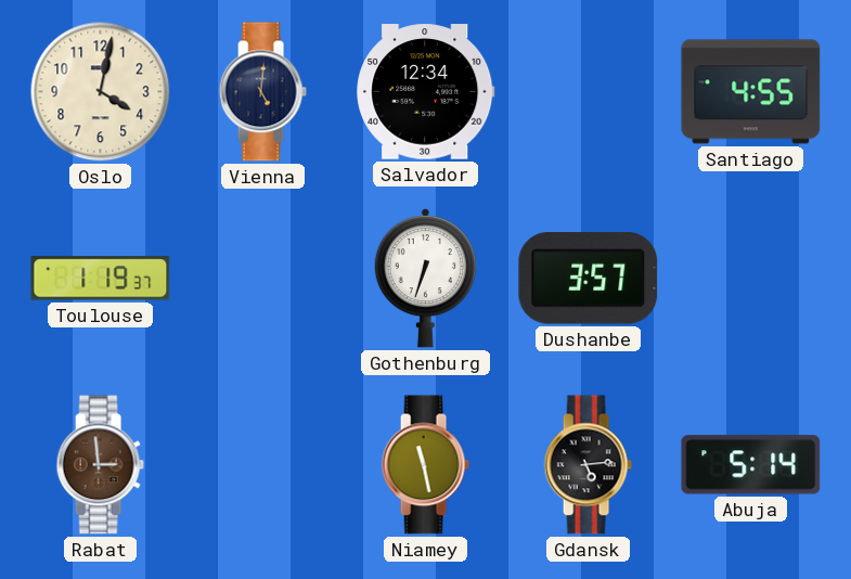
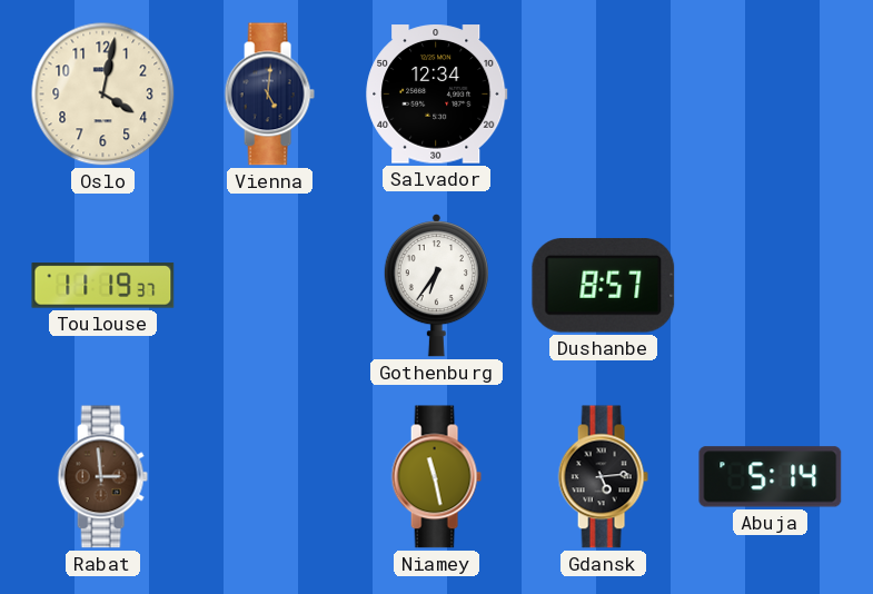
Santiago: 4:55 -> none (751, 92)
Toulouse: 1:19 -> 11:19 (103, 286)
Gothenburg: 6:33 -> 6:36 (436, 285)
Dushanbe: 3:57 -> 8:57 (604, 286)
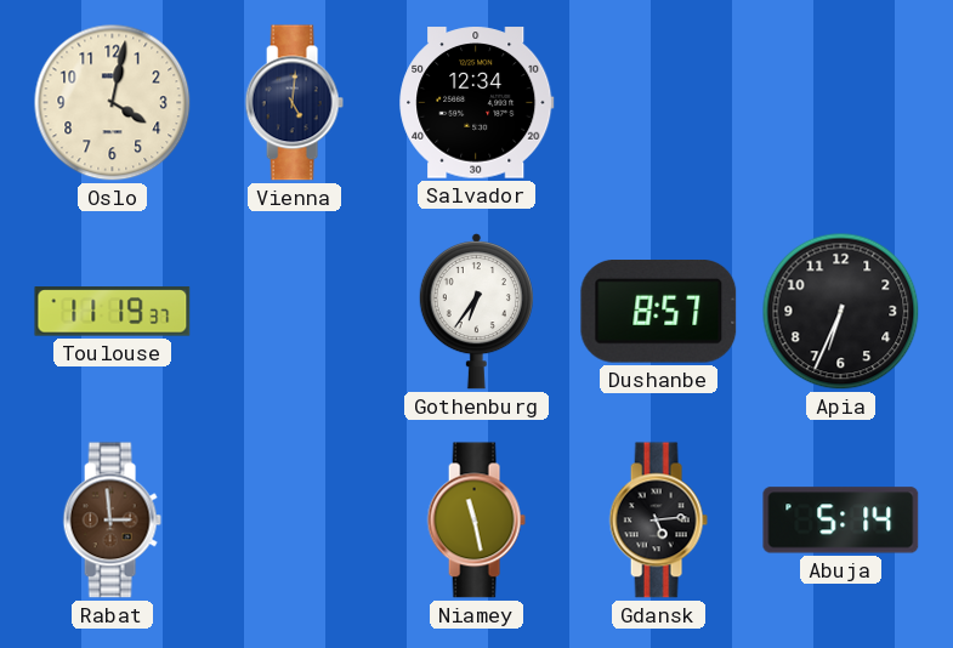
Apia: none -> 6:34 (841, 312)
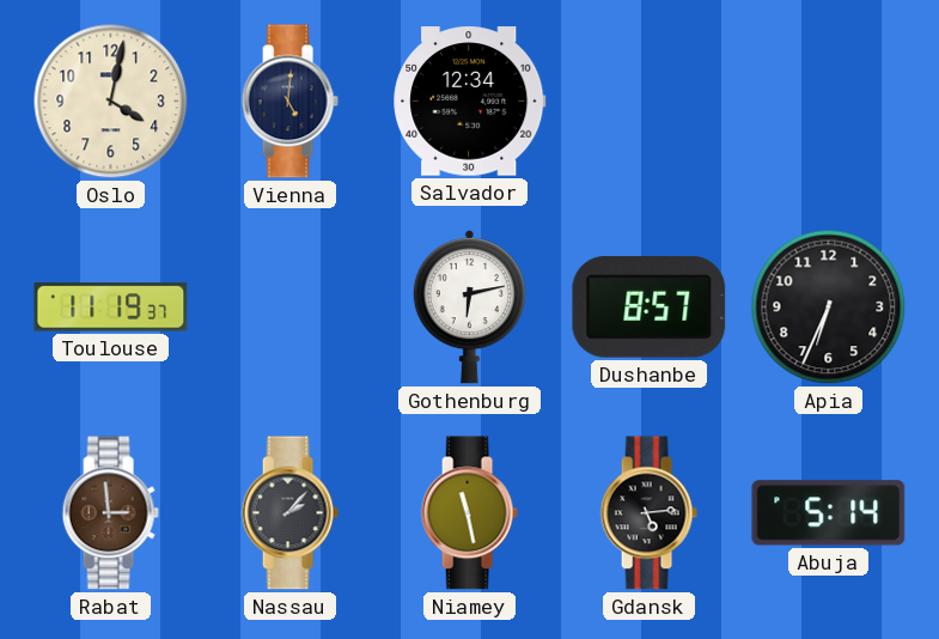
Gothenburg: 6:36 -> 6:13 (469, 306)
Nassau: none -> 2:07 (289, 513)
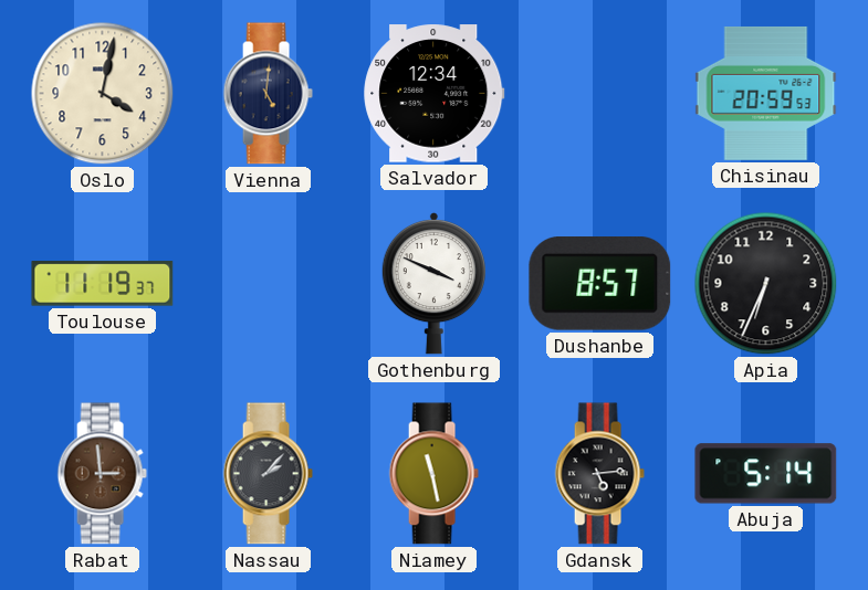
Chisinau: none -> 20:59 (766, 93)
Gothenburg: 6:13 -> 3:49 (433, 283)
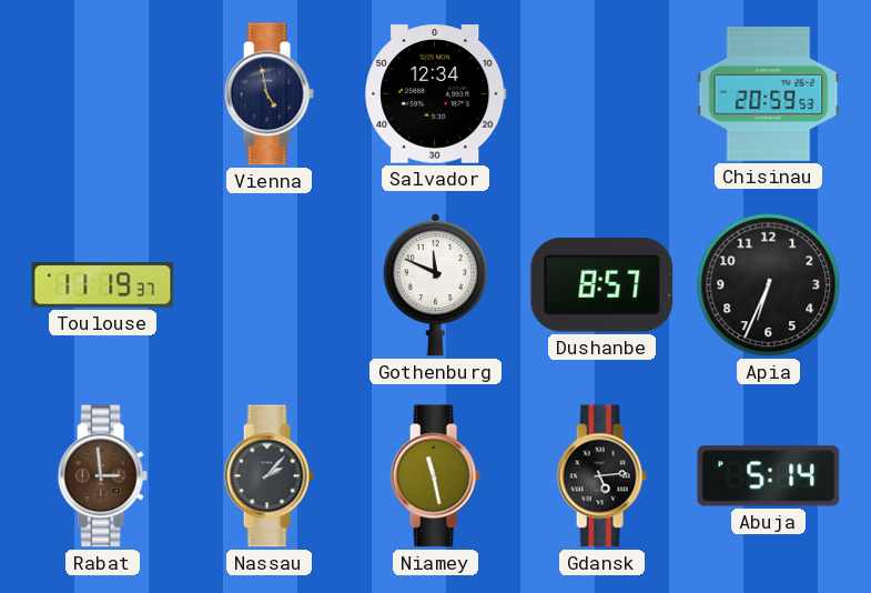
Oslo: 4:02 -> none (103, 94)
Vienna: 5:01 -> 4:58 (269, 94)
Gothenburg: 3:49 -> 11:49 (435, 284)
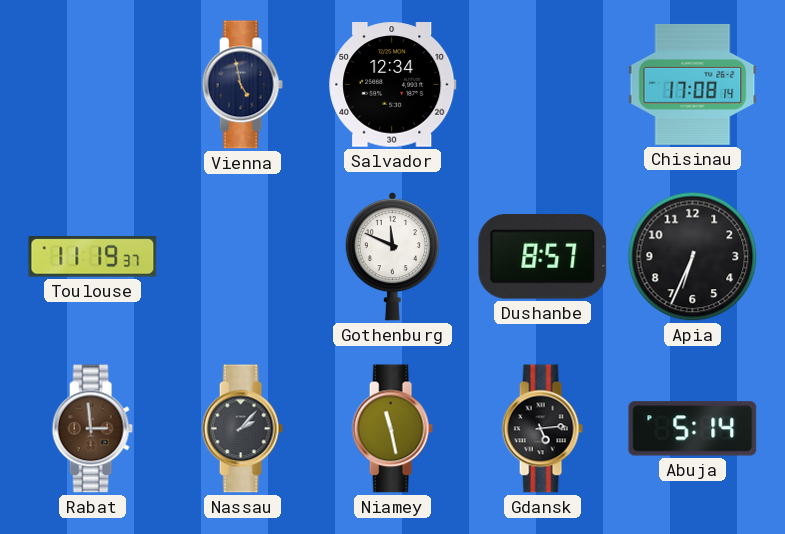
Chisinau: 20:59 -> 17:08 (693, 84)
